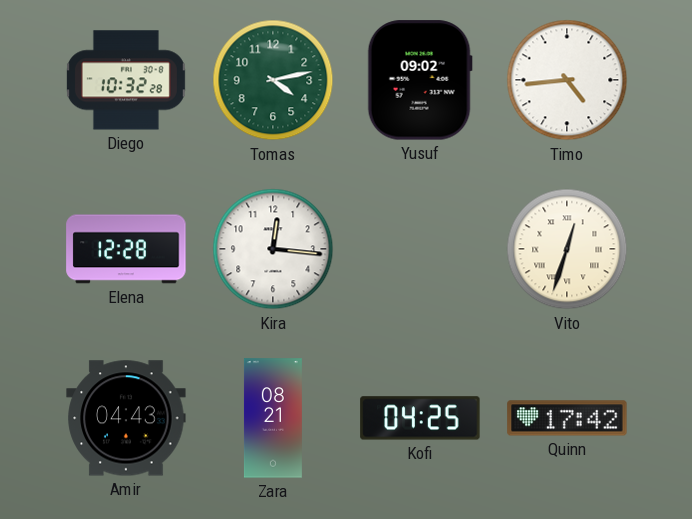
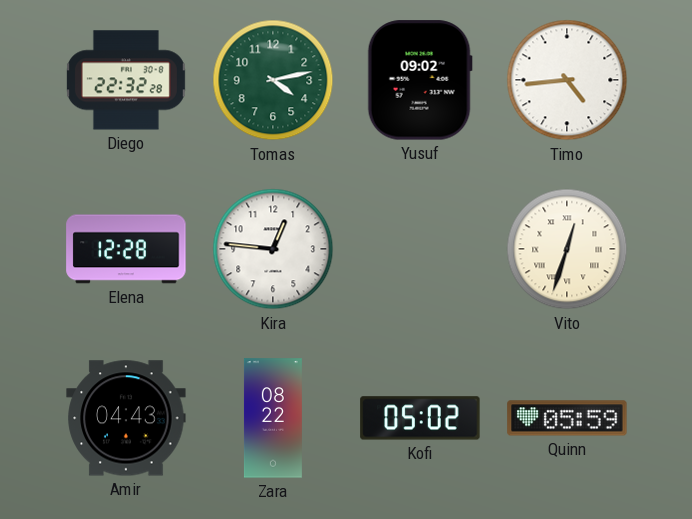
Diego: 10:32 -> 22:32 (126, 80)
Kira: 12:16 -> 12:46 (273, 249)
Zara: 08:21 -> 08:22 (273, 418)
Kofi: 04:25 -> 05:02 (420, 418)
Quinn: 17:42 -> 05:59 (567, 418)
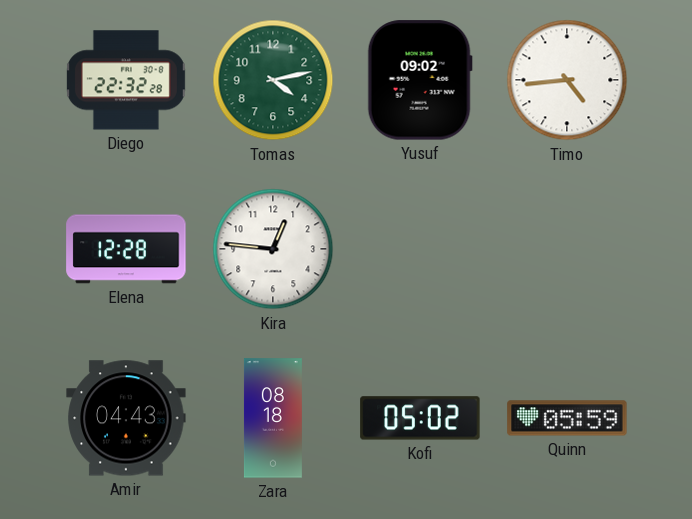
Vito: 12:33 -> none (567, 249)
Zara: 08:22 -> 08:18 (273, 418)
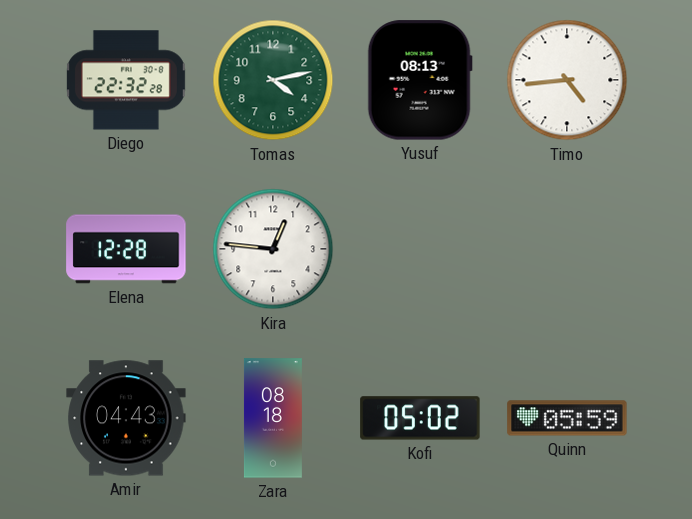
Yusuf: 09:02 -> 08:13 (420, 80)
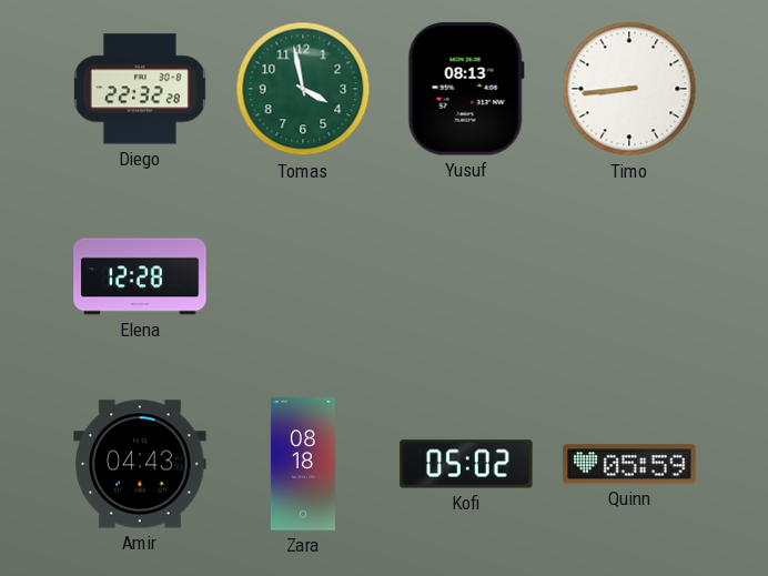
Tomas: 4:13 -> 3:58 (303, 89)
Timo: 4:44 -> 8:44 (629, 89)
Kira: 12:46 -> none (273, 249)
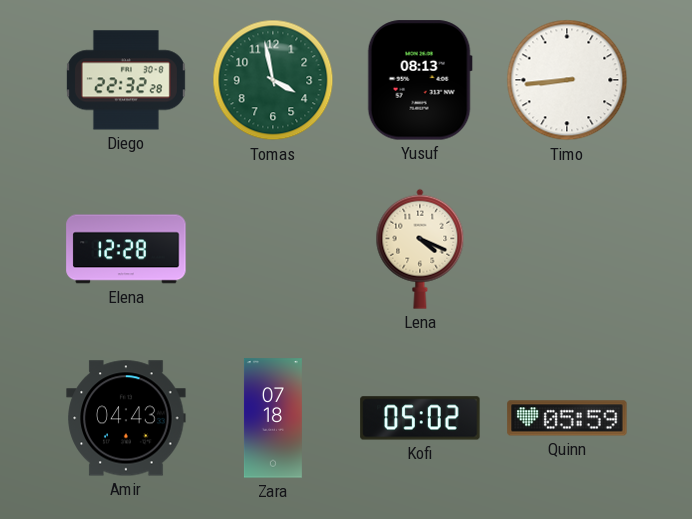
Lena: none -> 4:19 (420, 249)
Zara: 08:18 -> 07:18 (273, 418)
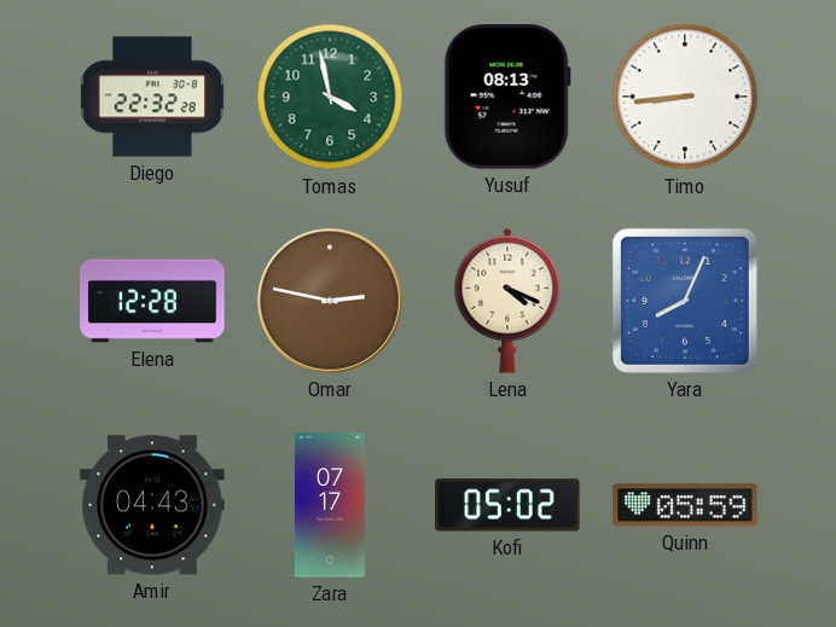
Omar: none -> 2:47 (330, 301)
Yara: none -> 8:04 (685, 301)
Zara: 07:18 -> 07:17 (330, 505)
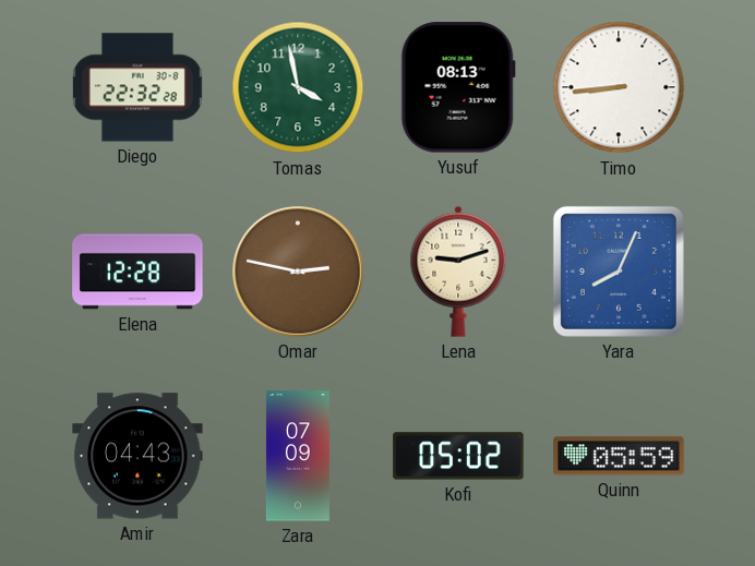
Lena: 4:19 -> 9:12 (458, 272)
Zara: 07:17 -> 07:09 (298, 456)
